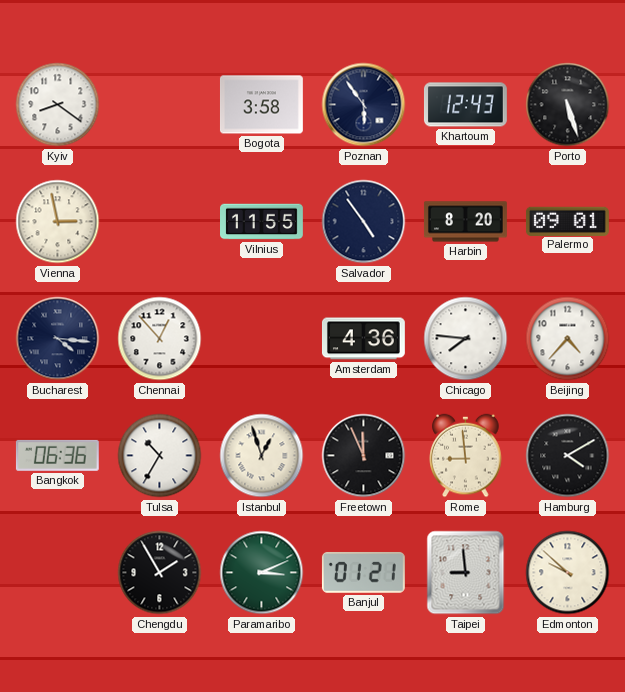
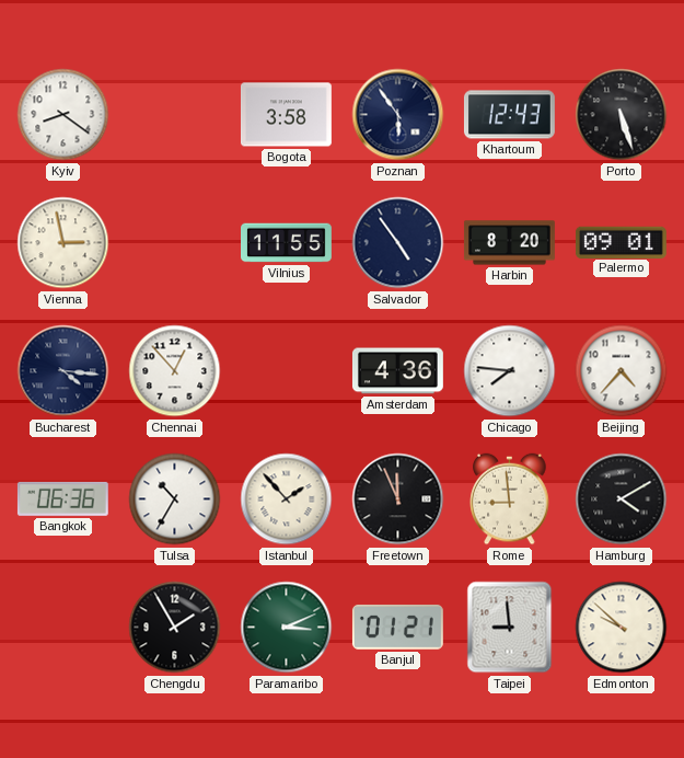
Istanbul: 12:57 -> 1:53 (287, 499)
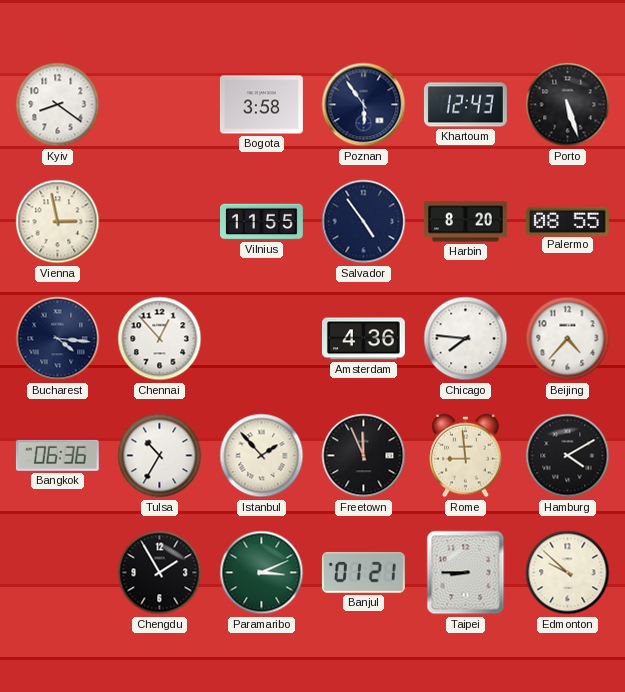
Palermo: 09:01 -> 08:55 (567, 221)
Taipei: 8:59 -> 8:45 (466, 573)
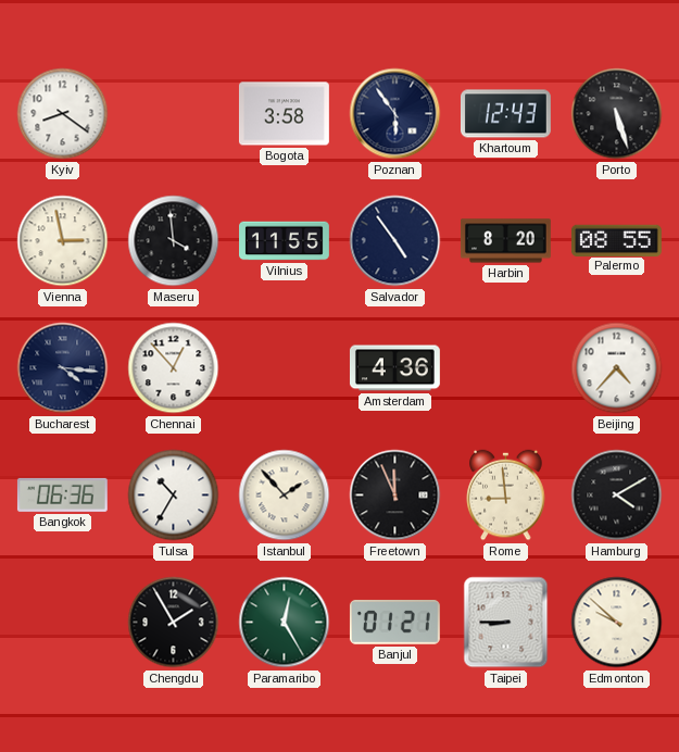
Maseru: none -> 3:59 (174, 241)
Chicago: 7:46 -> none (466, 339)
Paramaribo: 3:11 -> 12:25 (285, 623)
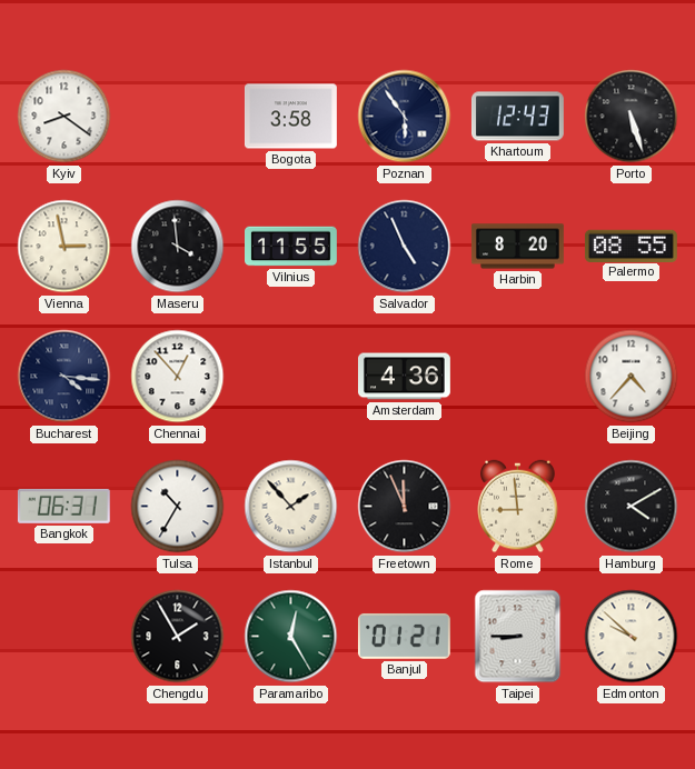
Salvador: 4:54 -> 4:56 (405, 247)
Bangkok: 06:36 -> 06:31 (63, 506)
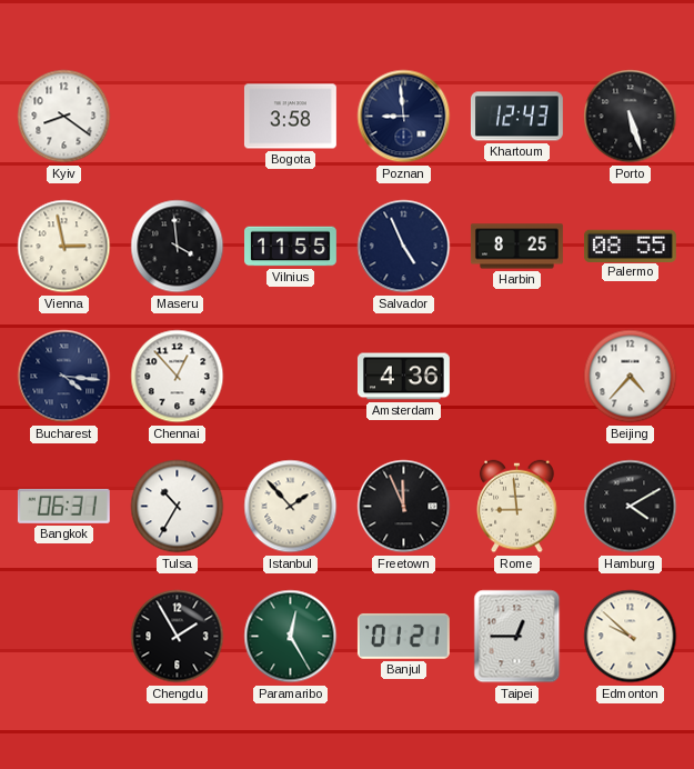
Poznan: 5:54 -> 8:59 (404, 117)
Harbin: 8:20 -> 8:25 (516, 247)
Taipei: 8:45 -> 12:45 (517, 637)
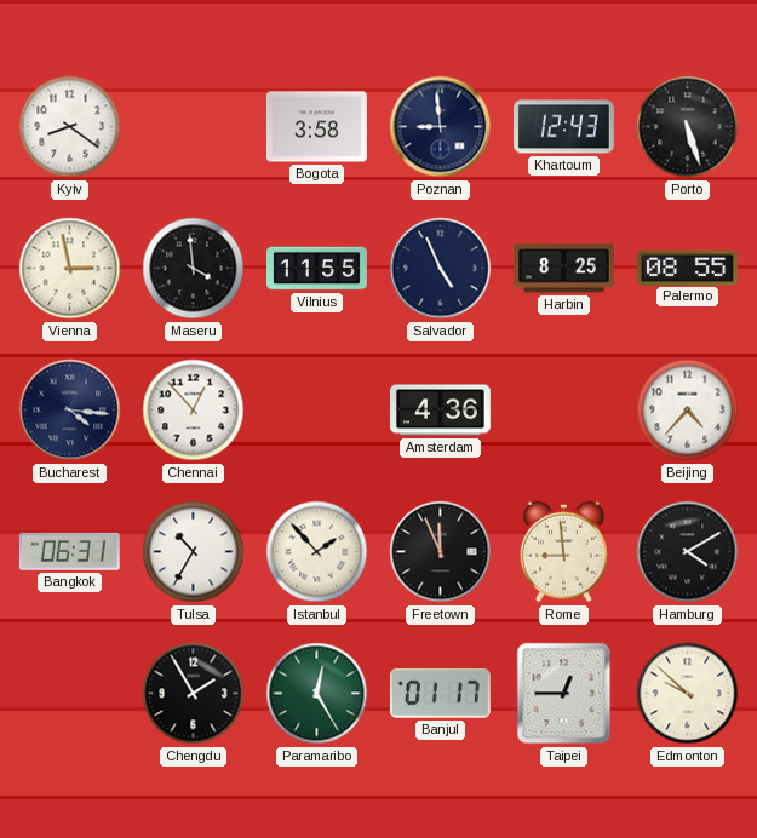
Banjul: 01:21 -> 01:17 (440, 694)
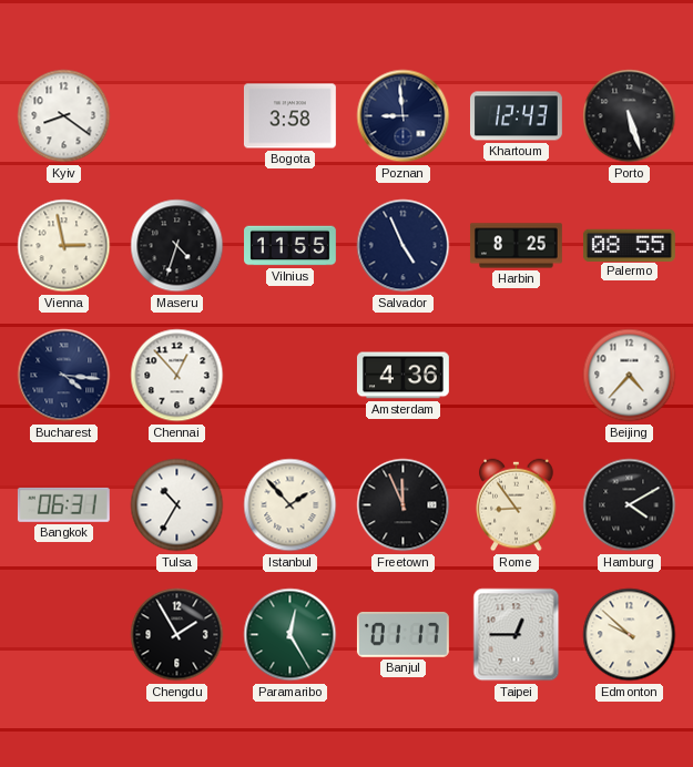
Maseru: 3:59 -> 4:33 (177, 246)
Rome: 8:59 -> 8:54 (517, 505)
